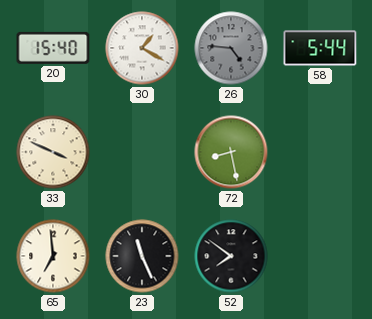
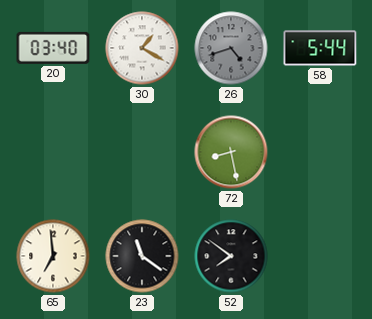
20: 15:40 -> 03:40 (53, 48)
26: 4:46 -> 4:42 (231, 48)
33: 3:49 -> none (53, 152)
23: 11:26 -> 11:21 (142, 256)
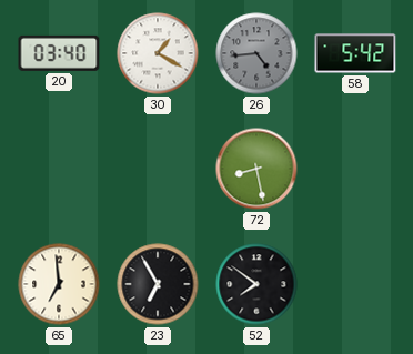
26: 4:42 -> 4:44 (256, 53)
58: 5:44 -> 5:42 (355, 53)
23: 11:21 -> 6:55 (158, 284)
